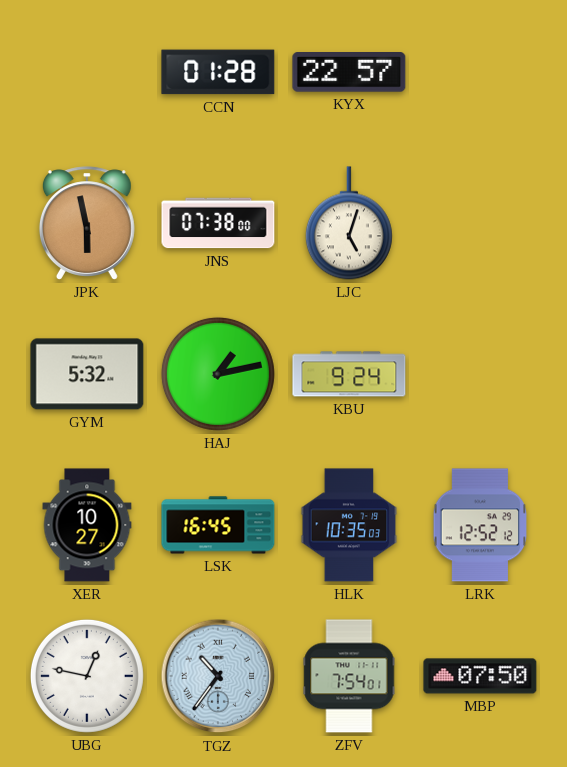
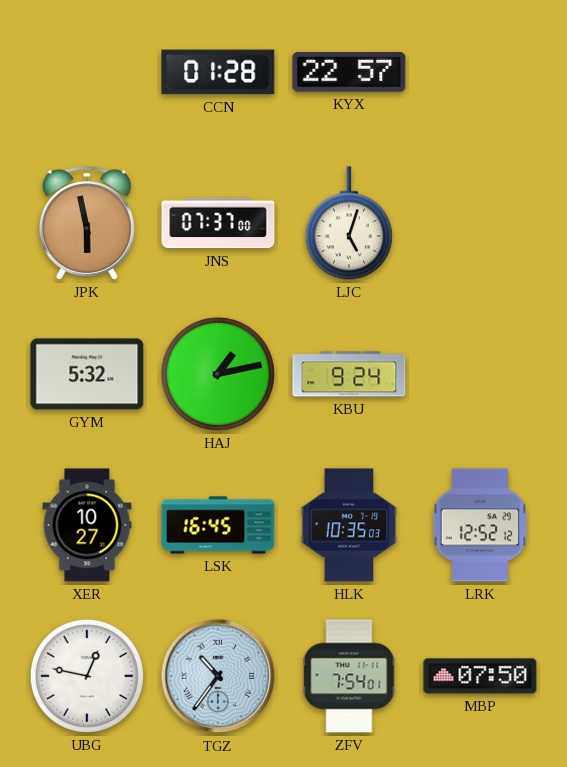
JNS: 07:38 -> 07:37 (218, 223)
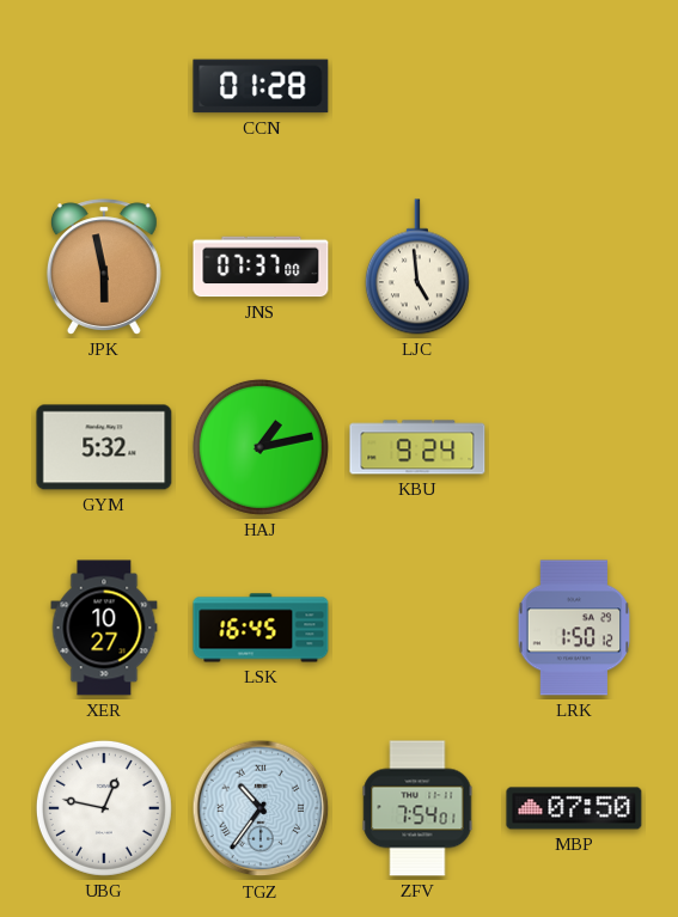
KYX: 22:57 -> none (349, 72)
LJC: 5:03 -> 4:59 (417, 267)
HLK: 10:35 -> none (349, 525)
LRK: 12:52 -> 1:50 (574, 628)
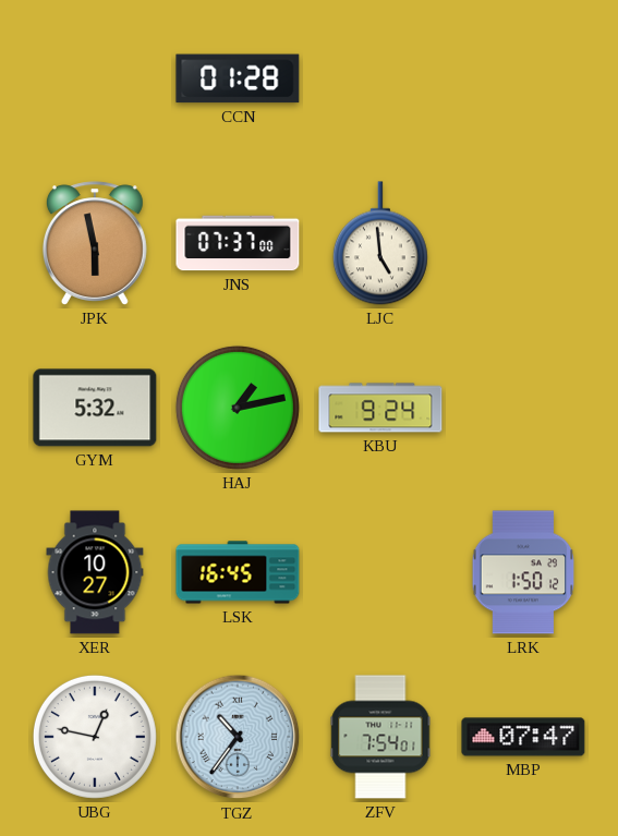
MBP: 07:50 -> 07:47 (523, 737)
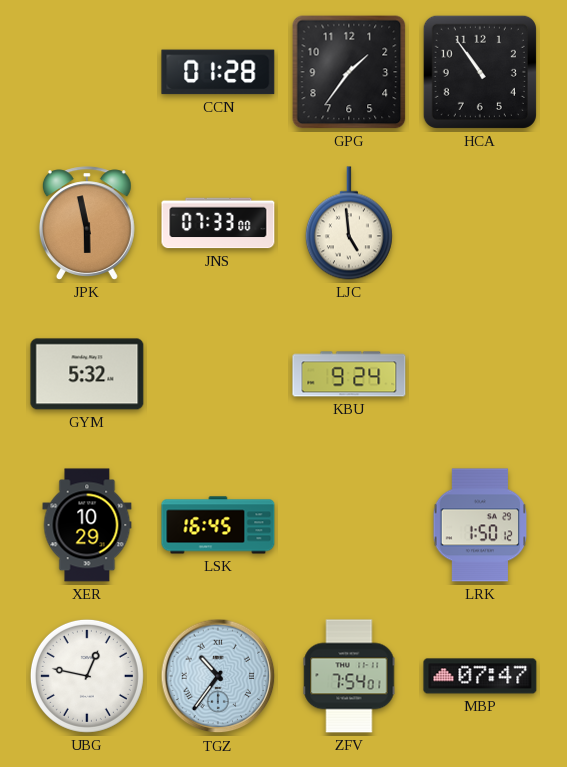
GPG: none -> 1:36 (349, 72)
HCA: none -> 10:54 (480, 72)
JNS: 07:37 -> 07:33 (218, 223)
HAJ: 1:13 -> none (238, 408)
XER: 10:27 -> 10:29 (87, 525)
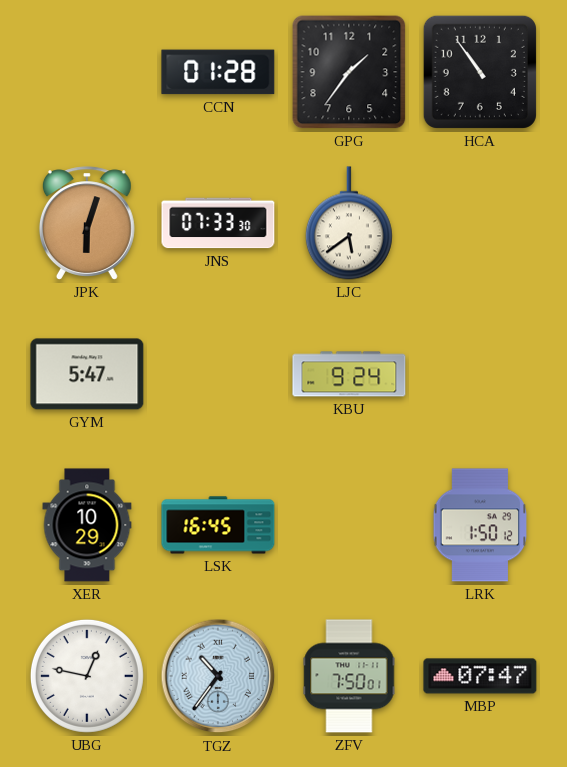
JPK: 5:58 -> 6:03 (87, 223)
JNS: 07:33:00 -> 07:33:30 (218, 223)
LJC: 4:59 -> 5:39 (349, 223)
GYM: 5:32 -> 5:47 (87, 374)
ZFV: 7:54 -> 7:50 (349, 676)
